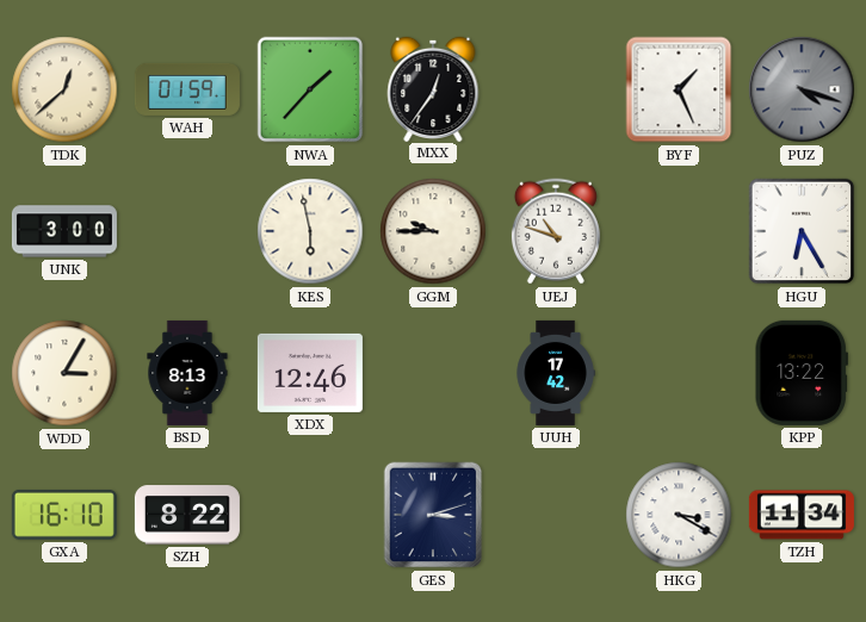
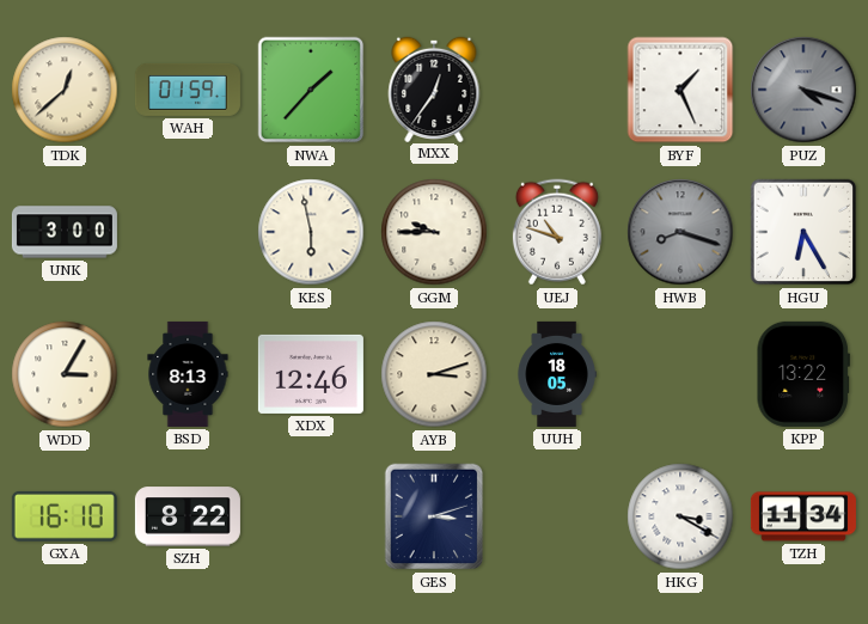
HWB: none -> 8:18 (680, 232)
AYB: none -> 3:12 (434, 374)
UUH: 17:42 -> 18:05 (557, 374)
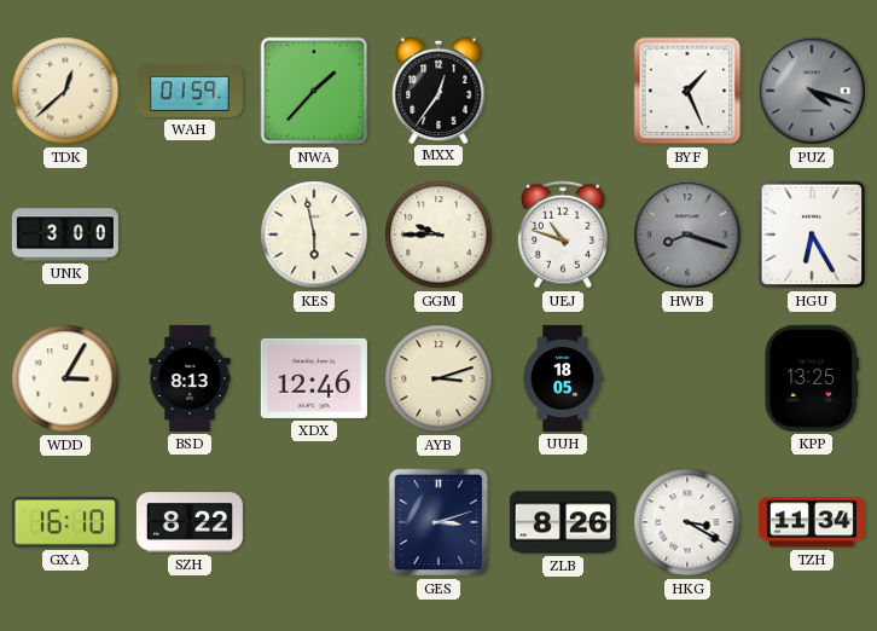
KPP: 13:22 -> 13:25 (812, 378)
ZLB: none -> 8:26 (563, 522)
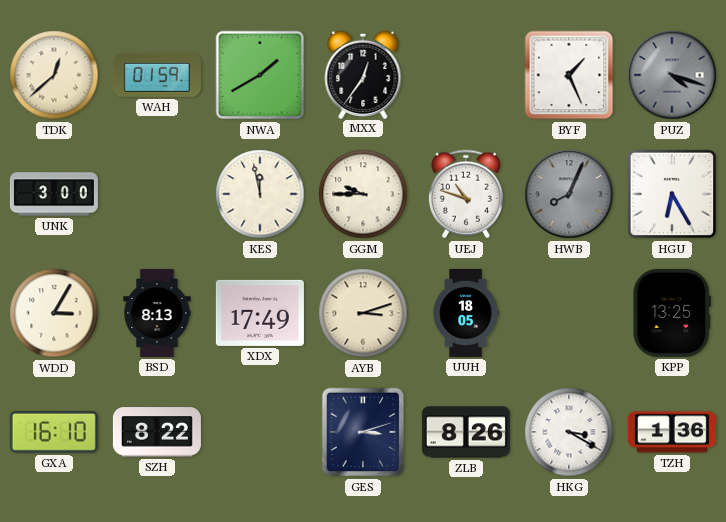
NWA: 1:37 -> 1:40 (260, 75)
KES: 5:58 -> 11:58 (260, 194)
HWB: 8:18 -> 8:04 (569, 194)
XDX: 12:46 -> 17:49 (260, 313)
TZH: 11:34 -> 1:36 (672, 432)
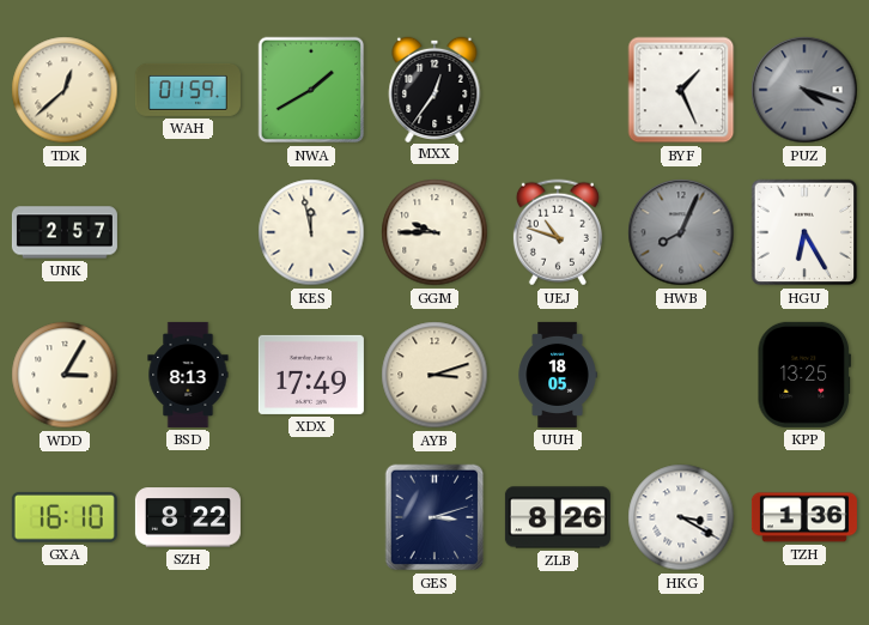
UNK: 3:00 -> 2:57 (65, 232)
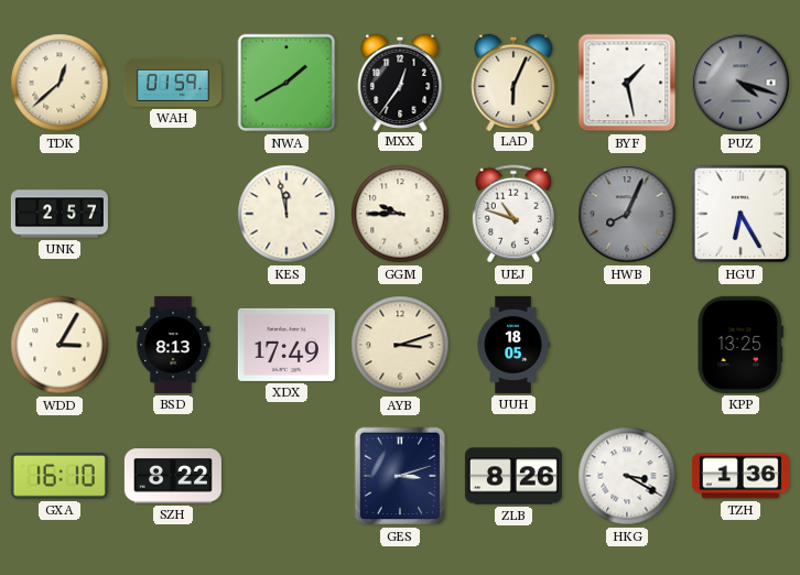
LAD: none -> 6:04 (513, 82)
BYF: 1:26 -> 1:28 (627, 83)
